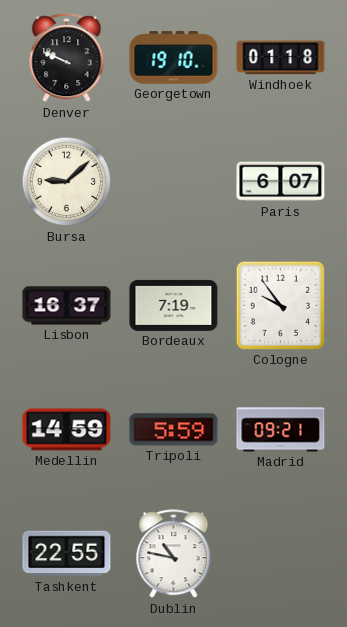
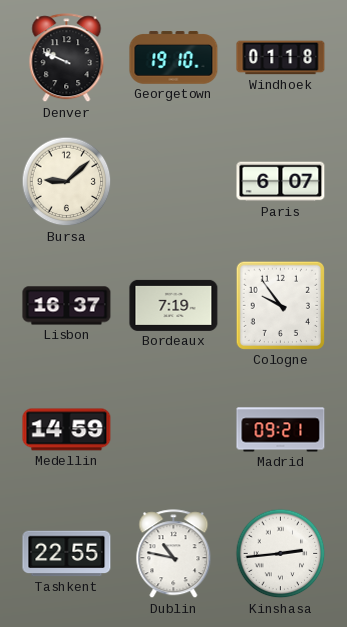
Tripoli: 5:59 -> none (174, 430)
Kinshasa: none -> 2:44 (281, 554)
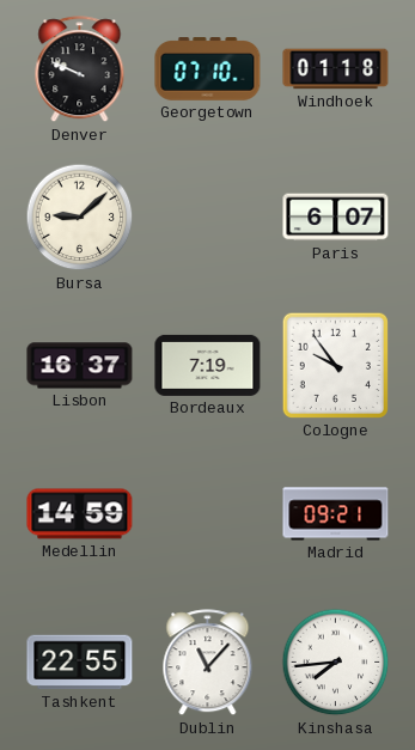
Georgetown: 19:10 -> 07:10 (208, 69)
Dublin: 10:47 -> 11:07 (208, 663)
Kinshasa: 2:44 -> 7:44 (336, 663)
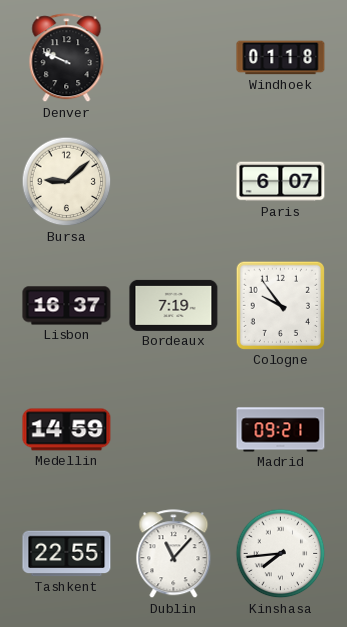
Georgetown: 07:10 -> none (208, 69)
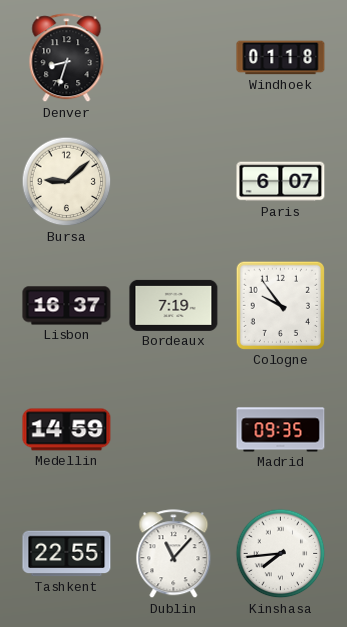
Denver: 9:49 -> 8:33 (67, 58)
Madrid: 09:21 -> 09:35 (281, 430)
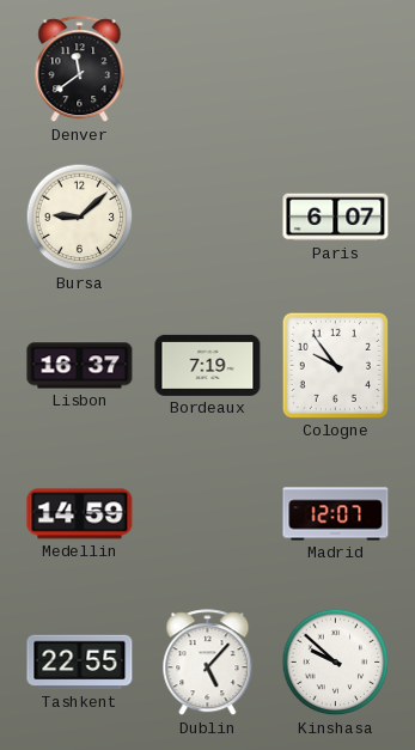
Denver: 8:33 -> 11:39 (80, 69)
Windhoek: 01:18 -> none (281, 58)
Madrid: 09:35 -> 12:07 (336, 514)
Dublin: 11:07 -> 5:07 (208, 663)
Kinshasa: 7:44 -> 9:52 (336, 663)
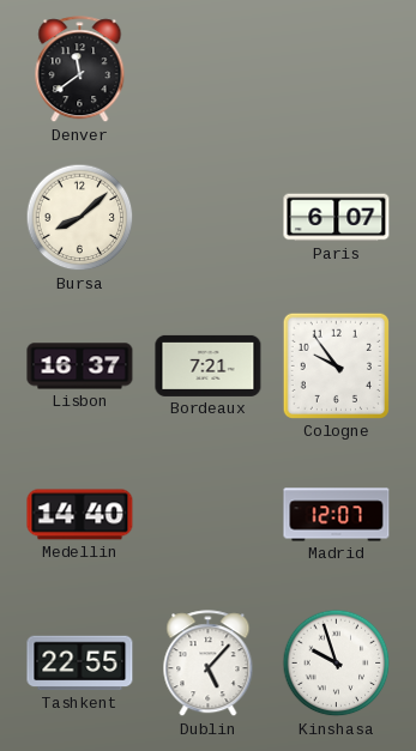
Bursa: 9:08 -> 8:08 (80, 218)
Bordeaux: 7:19 -> 7:21 (209, 365)
Medellin: 14:59 -> 14:40 (80, 515)
Kinshasa: 9:52 -> 9:57 (337, 664)
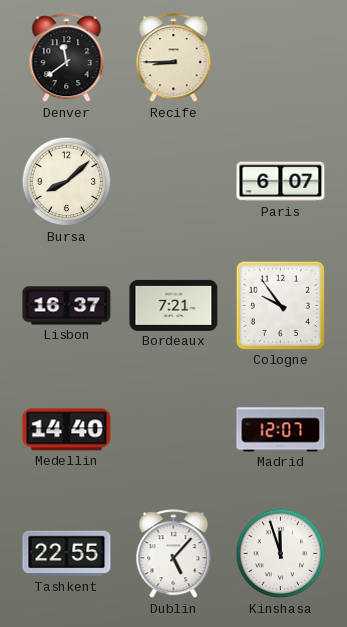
Recife: none -> 8:45 (174, 58)
Kinshasa: 9:57 -> 11:57 (281, 554)
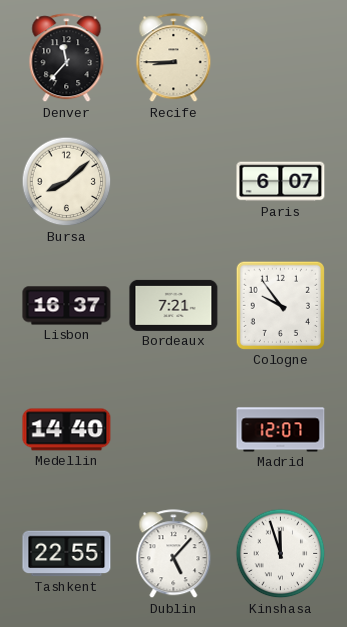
Denver: 11:39 -> 11:37 (67, 58)
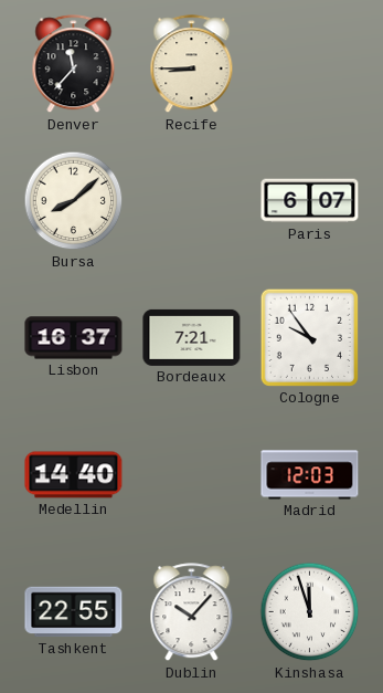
Madrid: 12:07 -> 12:03 (310, 475)
Dublin: 5:07 -> 10:07 (192, 612)
